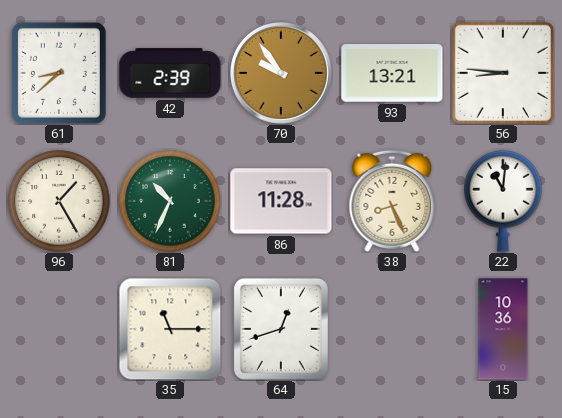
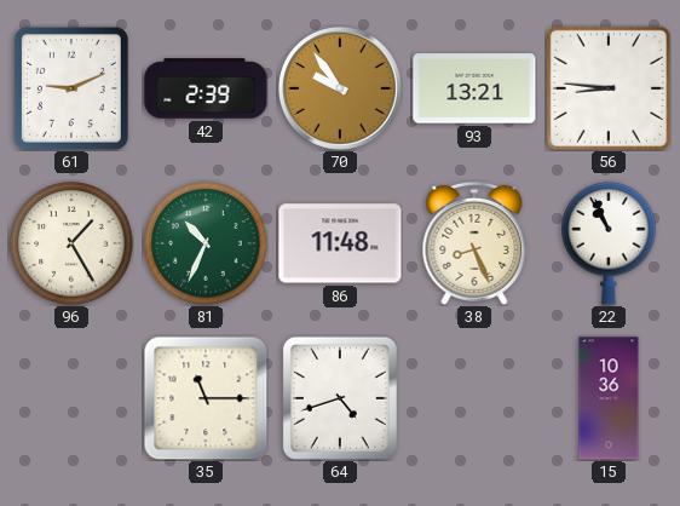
61: 8:38 -> 9:11 (71, 88)
86: 11:28 -> 11:48 (340, 243)
22: 11:01 -> 10:56 (609, 243)
64: 12:42 -> 4:42 (340, 398)
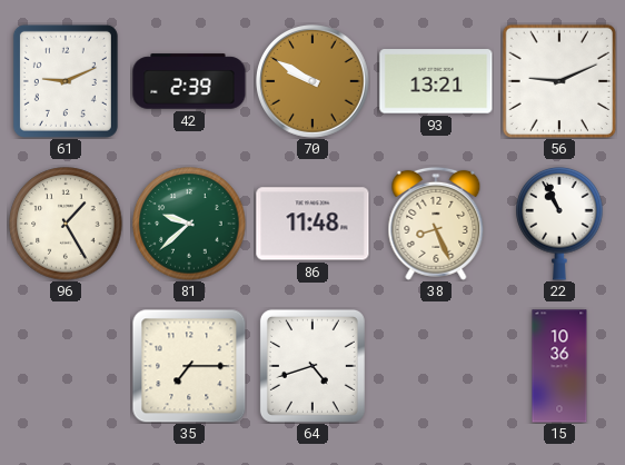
70: 9:54 -> 9:50 (314, 82)
56: 8:46 -> 9:11 (558, 80)
81: 10:34 -> 9:38 (189, 224)
35: 11:15 -> 7:15 (189, 366)
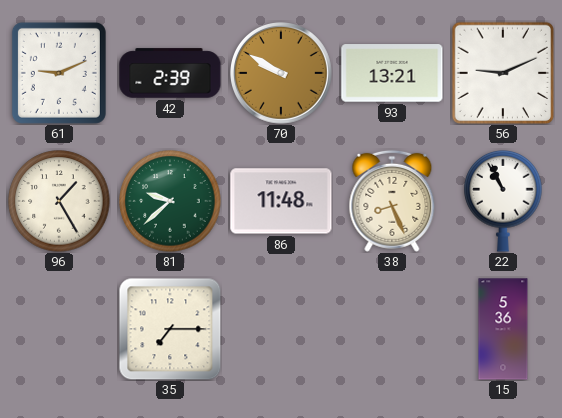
64: 4:42 -> none (312, 366)
15: 10:36 -> 5:36 (503, 329)
